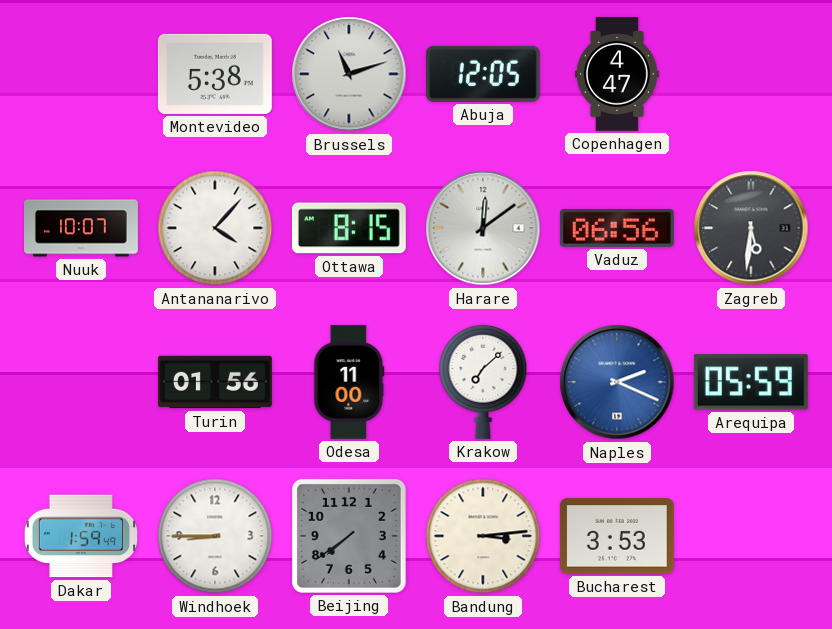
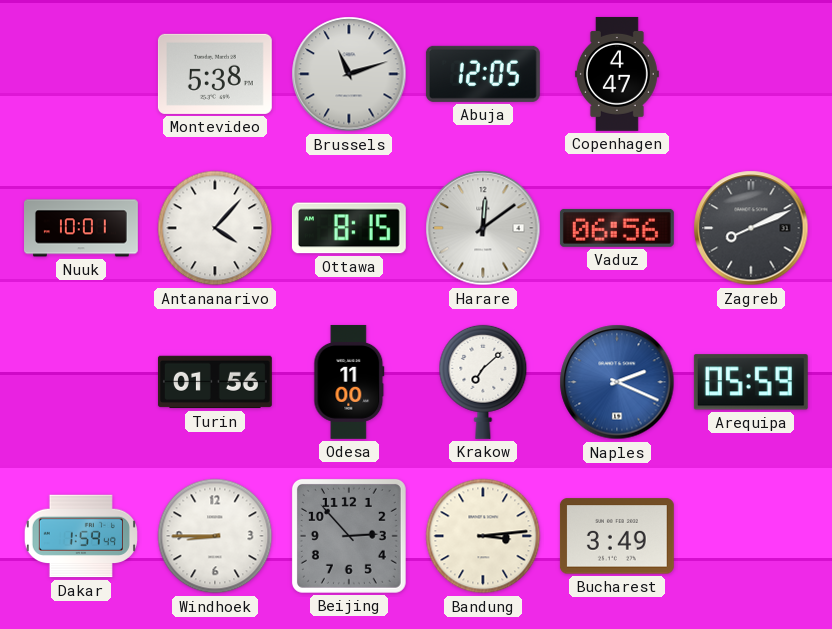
Nuuk: 10:07 -> 10:01 (82, 228)
Zagreb: 5:31 -> 8:11 (751, 228)
Beijing: 7:39 -> 2:53 (349, 536)
Bucharest: 3:53 -> 3:49 (617, 536)
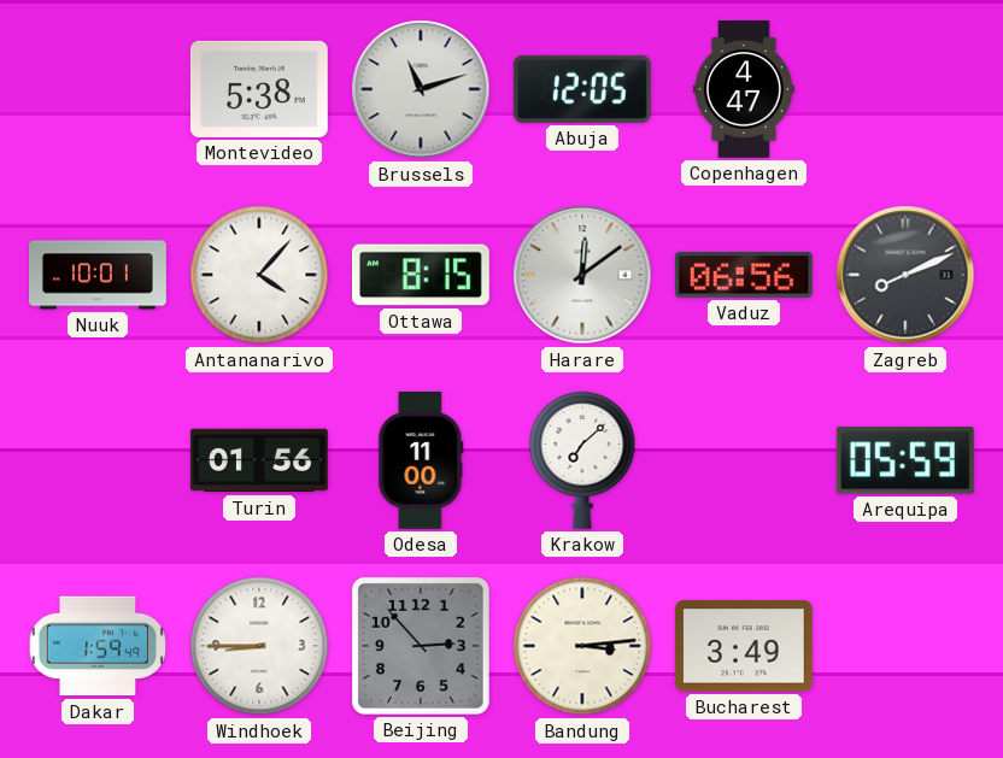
Naples: 2:19 -> none (617, 382)
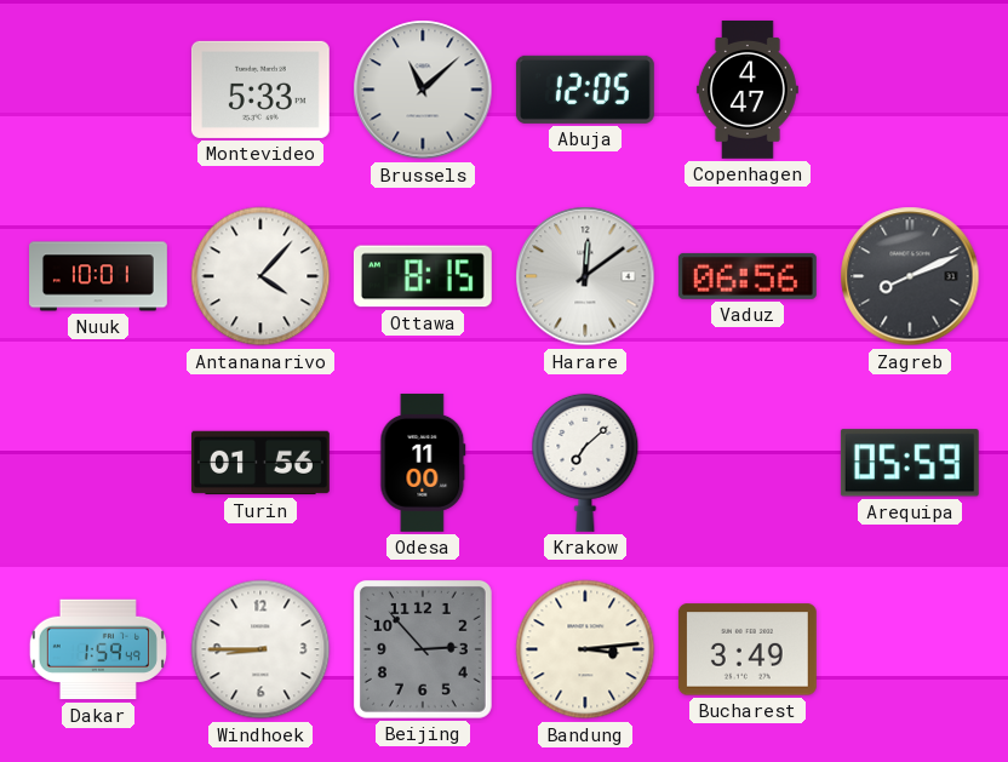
Montevideo: 5:38 -> 5:33 (260, 90)
Brussels: 11:12 -> 11:08 (423, 90)
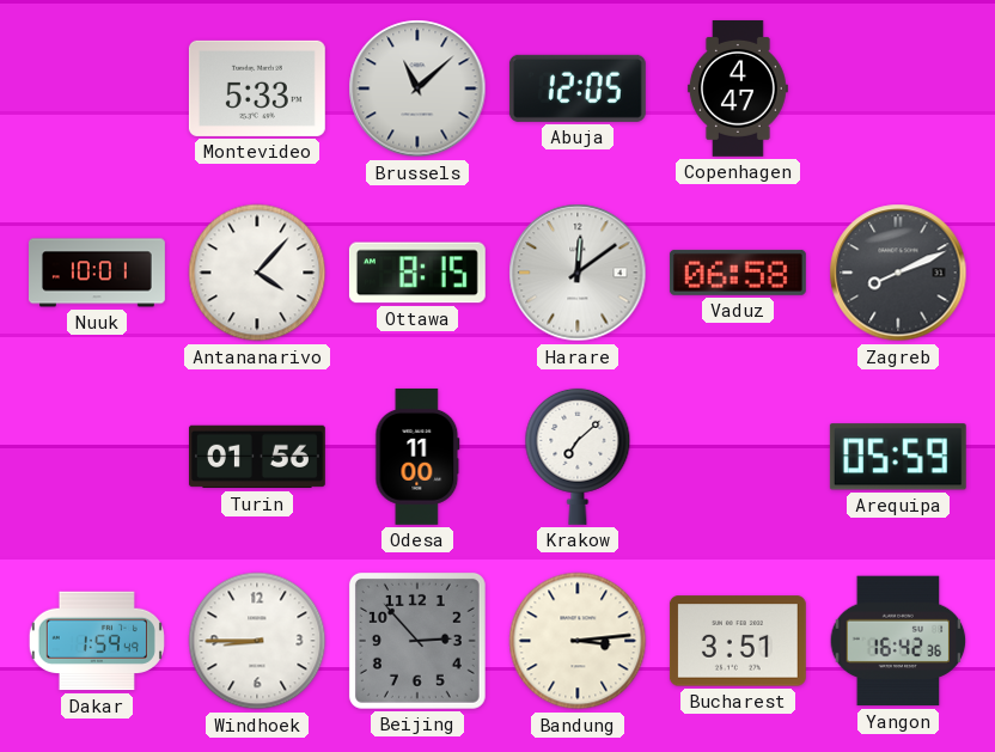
Vaduz: 06:56 -> 06:58 (738, 273)
Bucharest: 3:49 -> 3:51 (738, 641)
Yangon: none -> 16:42 (898, 641)
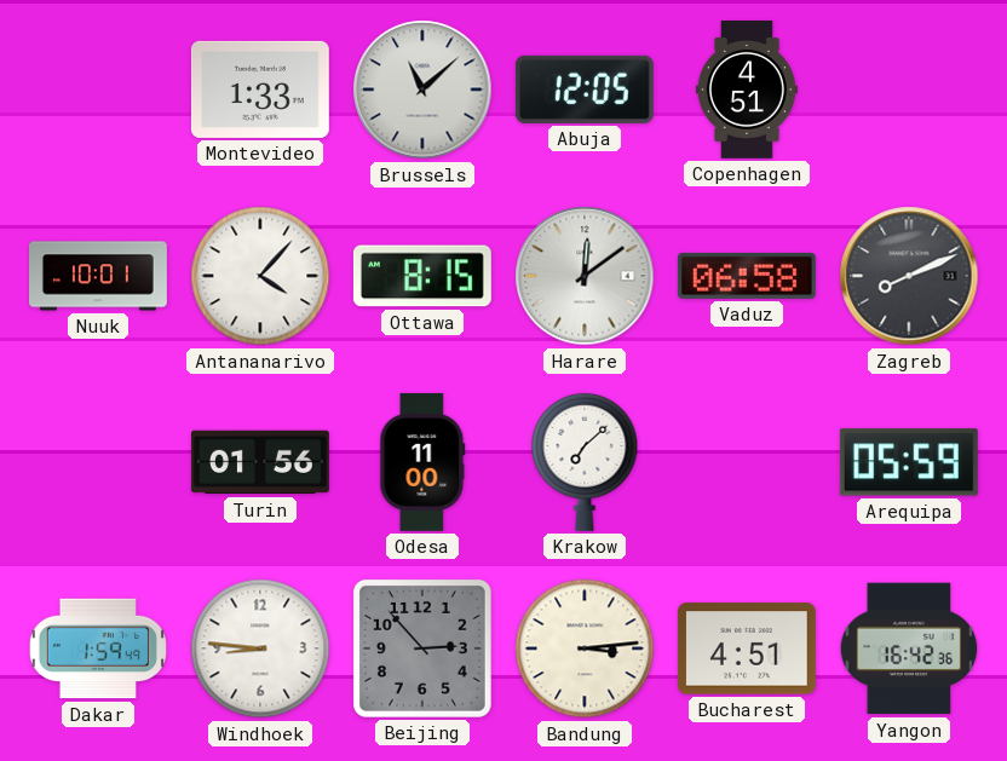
Montevideo: 5:33 -> 1:33 (260, 90)
Copenhagen: 4:47 -> 4:51 (747, 90)
Windhoek: 8:45 -> 8:46 (260, 648)
Bucharest: 3:51 -> 4:51 (747, 648)
